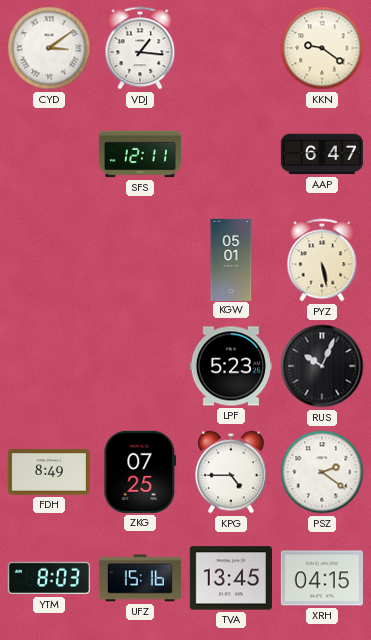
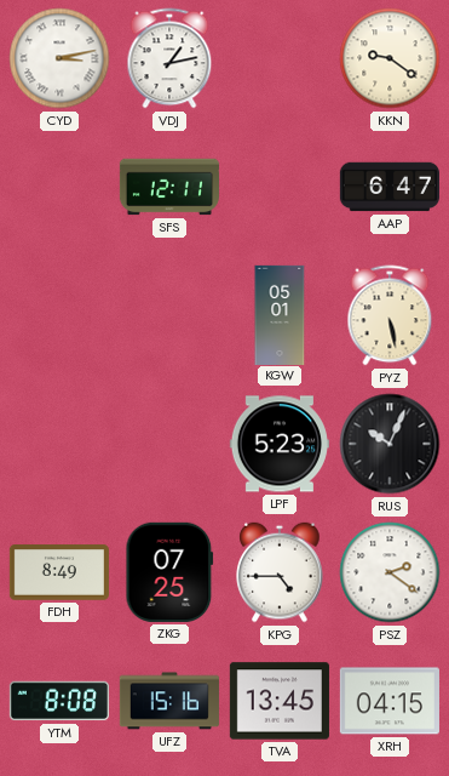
CYD: 3:09 -> 3:13 (59, 58)
VDJ: 1:16 -> 1:13 (169, 58)
YTM: 8:03 -> 8:08 (59, 701)
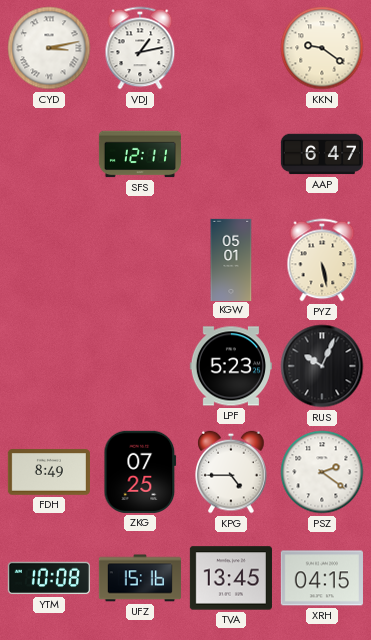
YTM: 8:08 -> 10:08 (49, 578)
